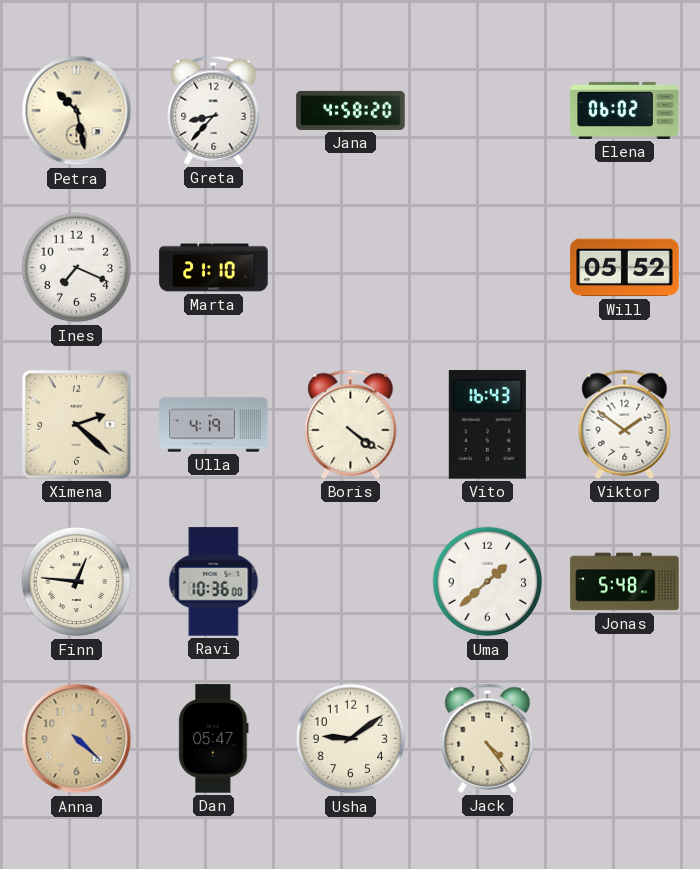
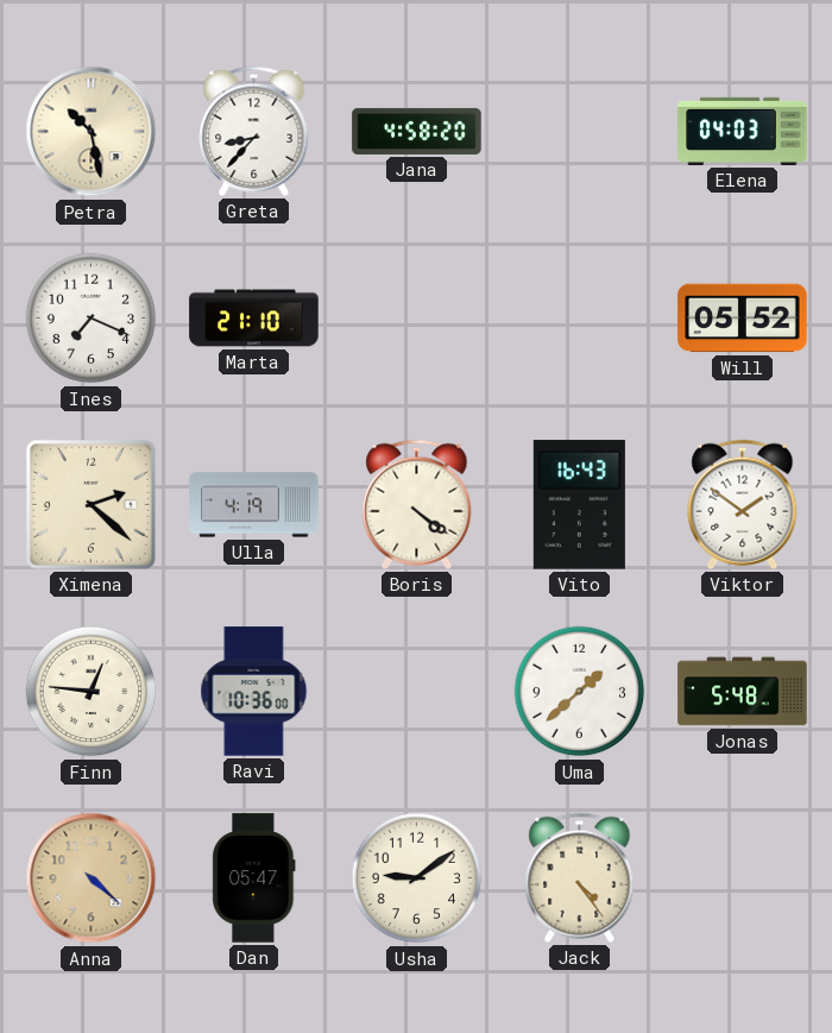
Elena: 06:02 -> 04:03 (743, 131)
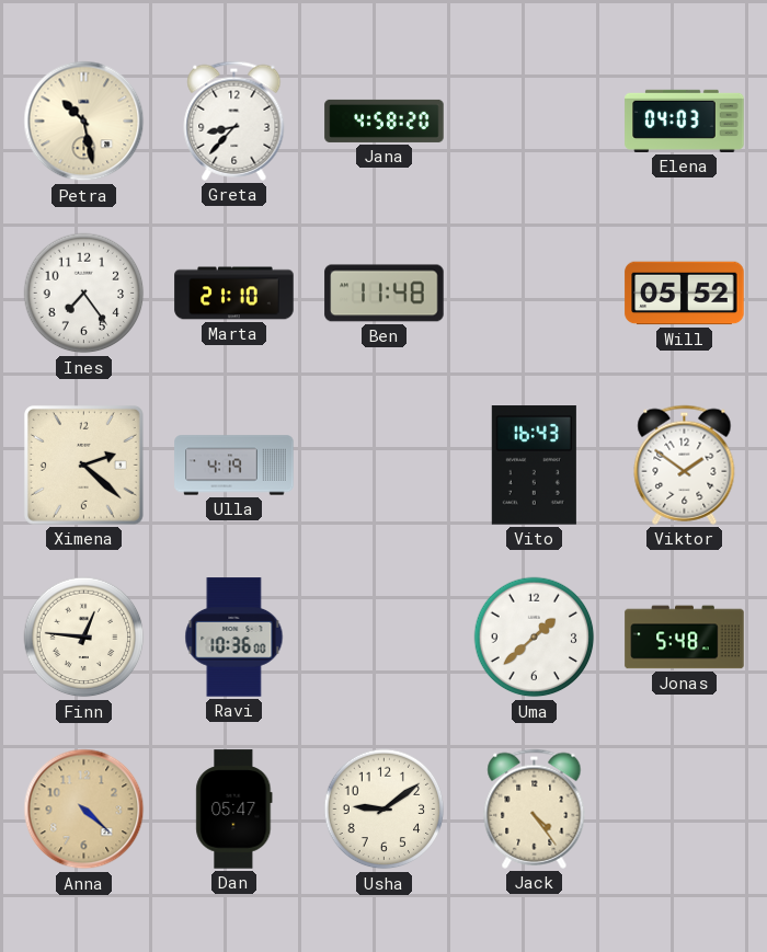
Ines: 7:19 -> 7:24 (84, 294)
Ben: none -> 11:48 (385, 294)
Boris: 4:21 -> none (417, 504)
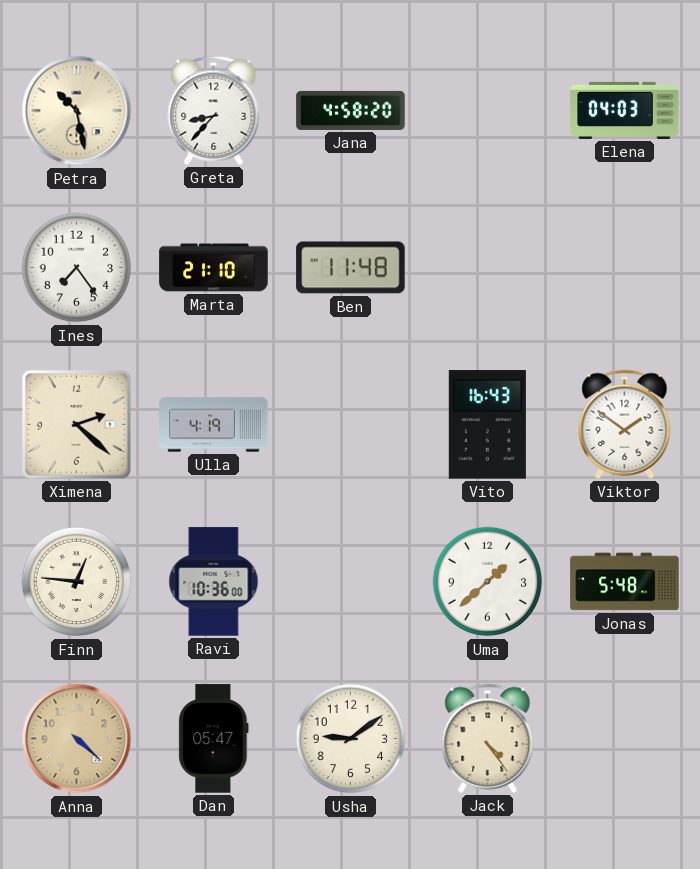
Will: 05:52 -> none (685, 294)
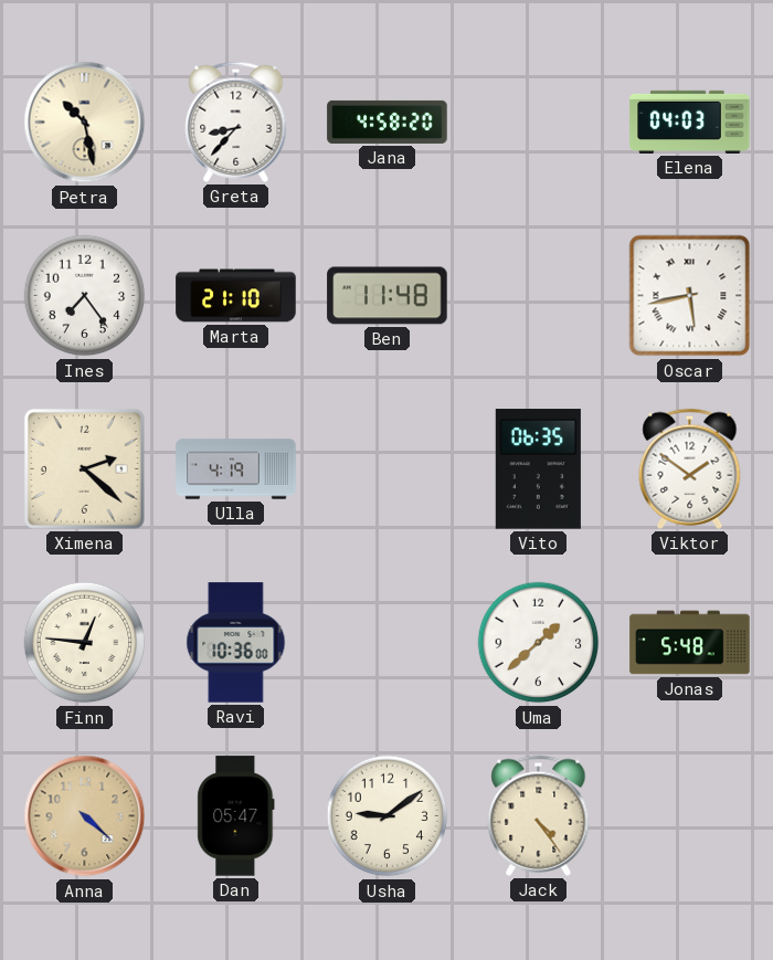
Oscar: none -> 5:43 (690, 296)
Vito: 16:43 -> 06:35 (538, 470)
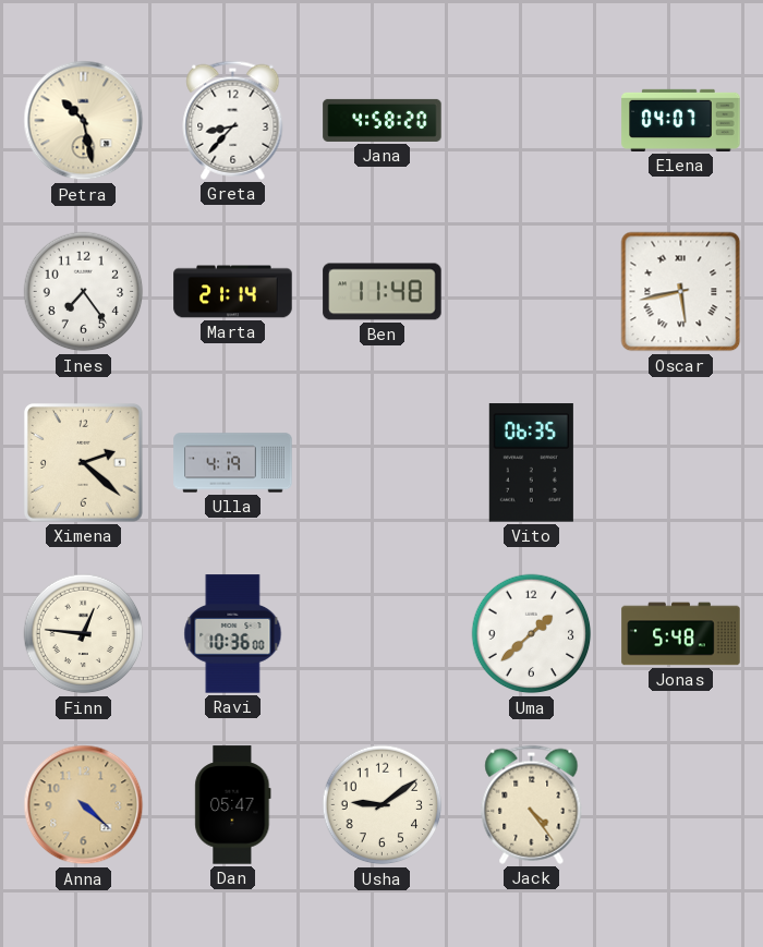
Elena: 04:03 -> 04:07 (681, 120)
Marta: 21:10 -> 21:14 (233, 292)
Viktor: 1:51 -> none (690, 468)
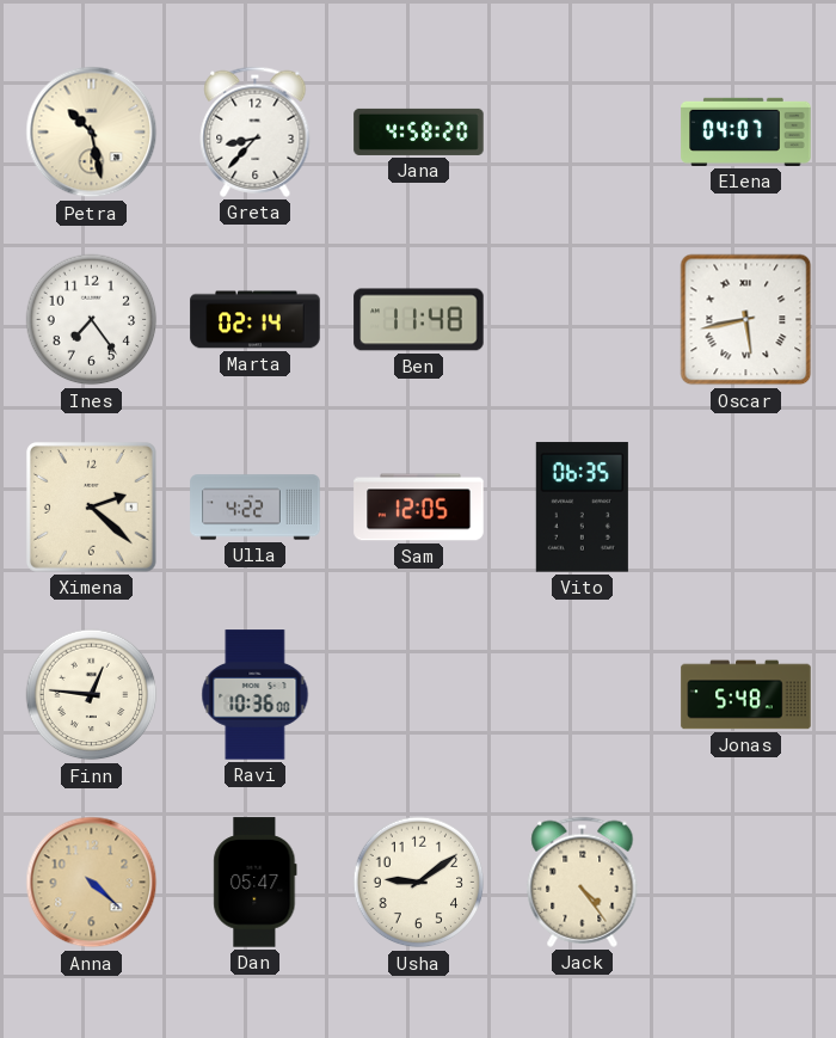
Marta: 21:14 -> 02:14 (256, 320)
Ulla: 4:19 -> 4:22 (256, 508)
Sam: none -> 12:05 (419, 508)
Uma: 1:38 -> none (532, 634)
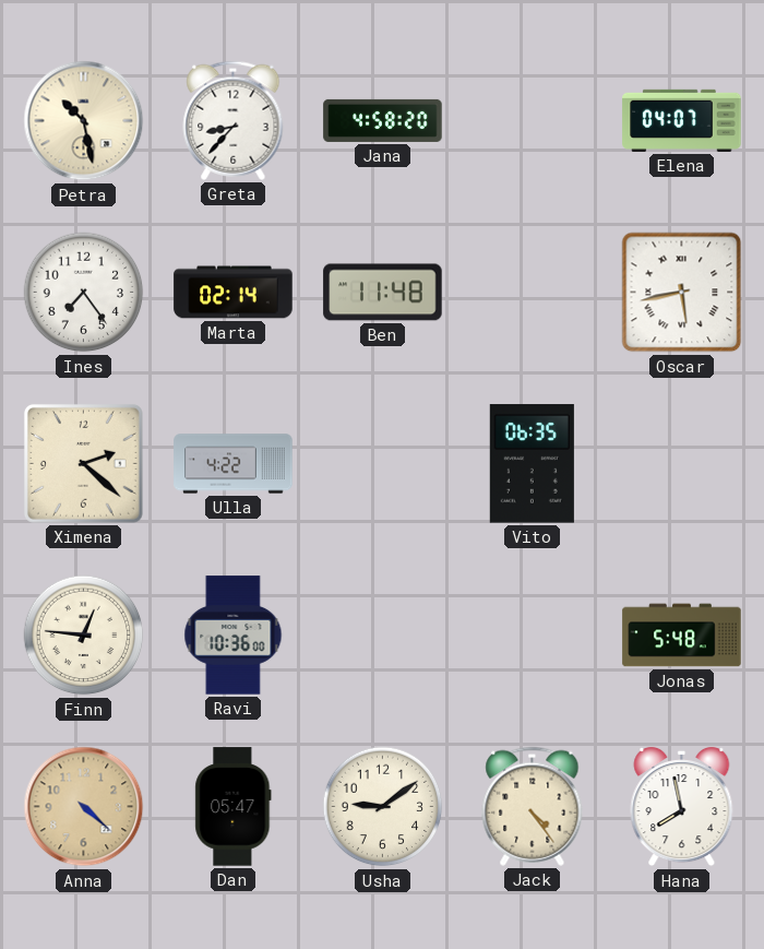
Sam: 12:05 -> none (419, 508)
Hana: none -> 7:58 (682, 807)
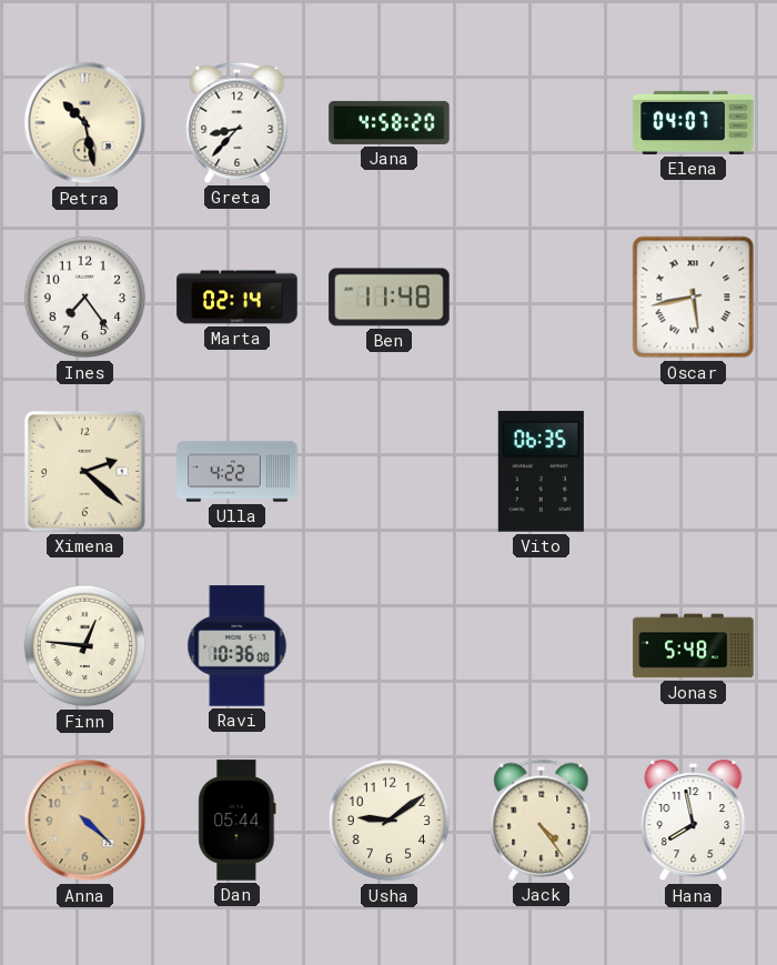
Dan: 05:47 -> 05:44 (238, 821)
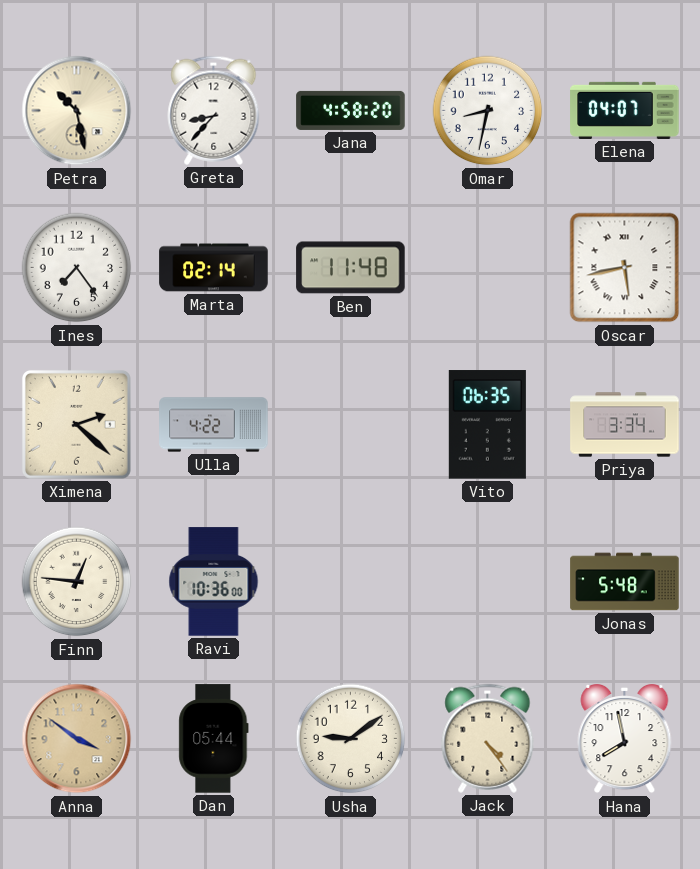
Omar: none -> 8:32 (488, 111)
Priya: none -> 3:34 (625, 425)
Anna: 4:22 -> 3:51 (77, 739)
